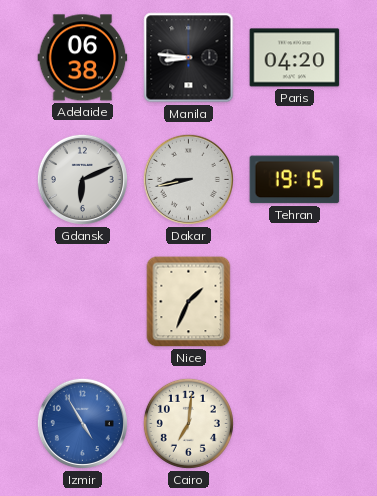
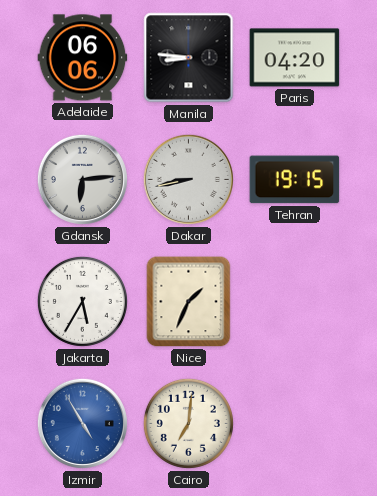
Adelaide: 06:38 -> 06:06 (83, 58)
Gdansk: 6:11 -> 6:14 (82, 179)
Jakarta: none -> 5:35 (82, 301)
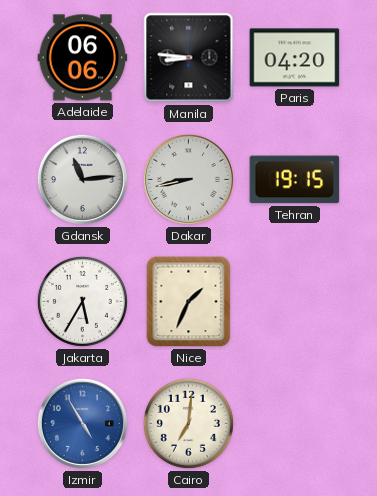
Gdansk: 6:14 -> 11:14 (82, 179)
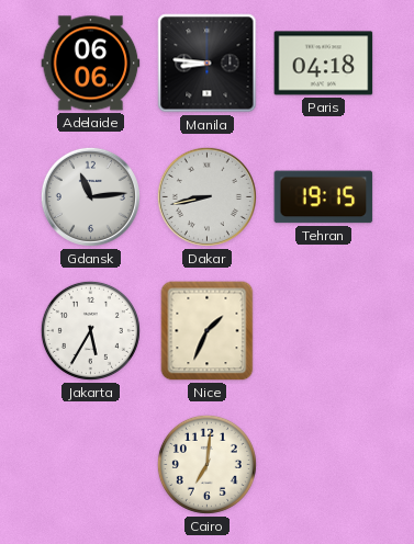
Paris: 04:20 -> 04:18 (324, 64)
Izmir: 4:55 -> none (82, 423)
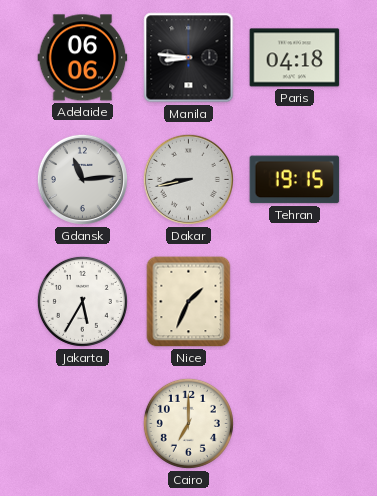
Cairo: 7:01 -> 7:00 (188, 423)
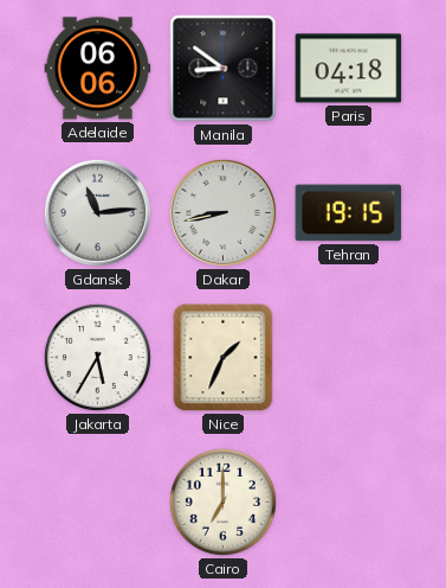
Manila: 8:46 -> 8:51 (224, 69)
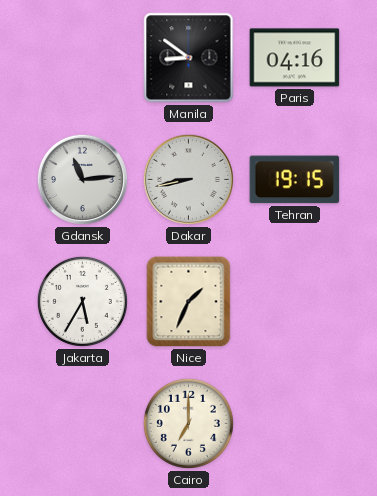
Adelaide: 06:06 -> none (98, 69)
Paris: 04:18 -> 04:16 (295, 58)
